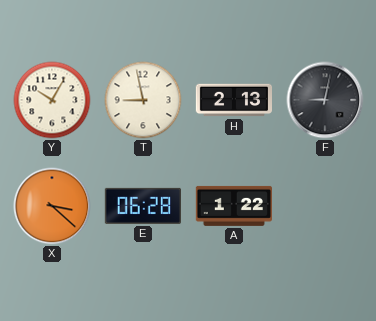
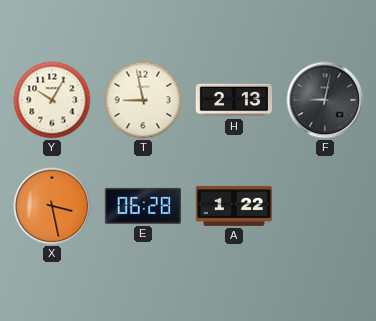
X: 3:22 -> 3:28 (52, 206)
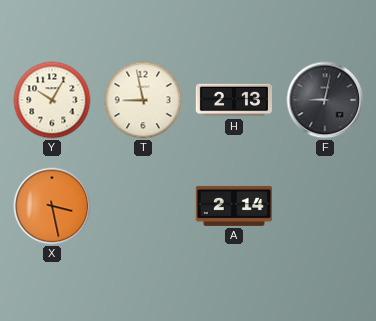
E: 06:28 -> none (143, 206)
A: 1:22 -> 2:14 (234, 206)
